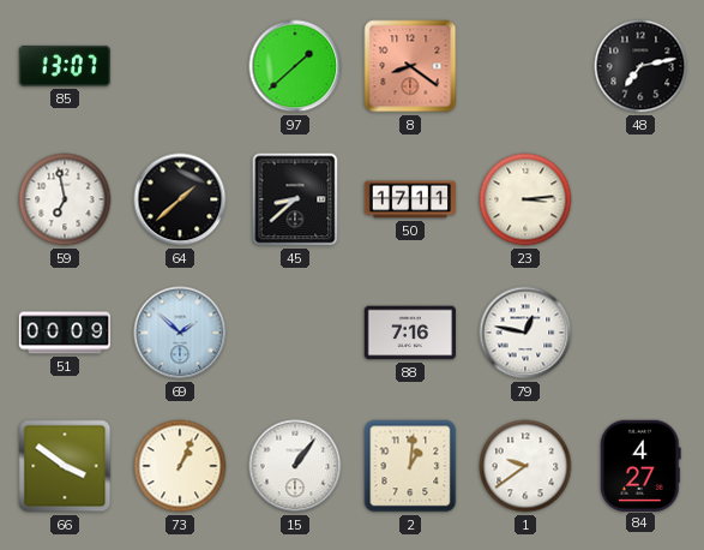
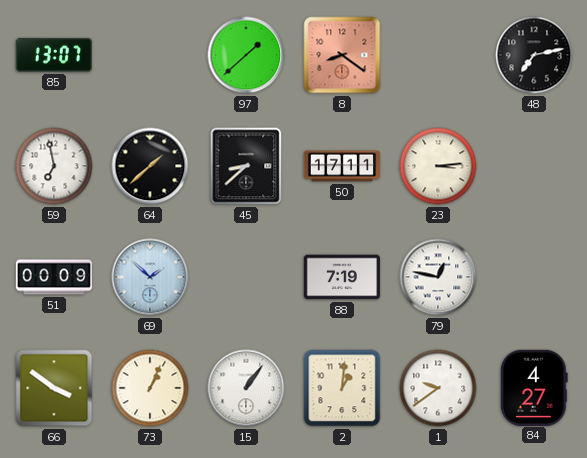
88: 7:16 -> 7:19 (341, 277)
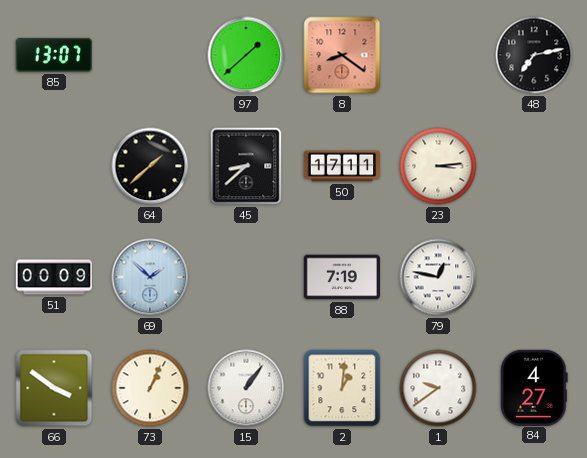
59: 6:58 -> none (54, 166)
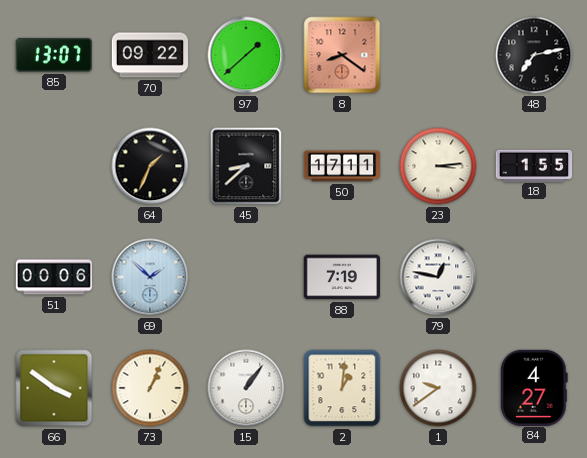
70: none -> 09:22 (150, 55)
64: 1:38 -> 1:34 (150, 166)
18: none -> 1:55 (534, 165)
51: 00:09 -> 00:06 (54, 277)
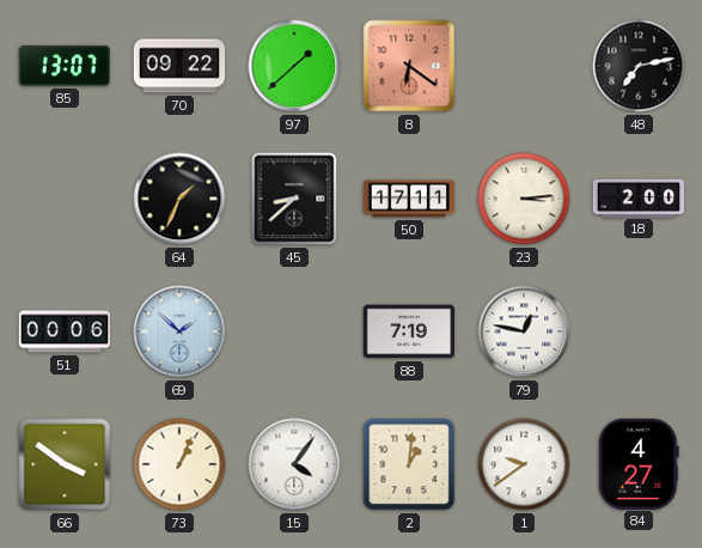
8: 8:21 -> 6:21 (409, 66)
18: 1:55 -> 2:00 (639, 197)
15: 1:06 -> 4:06 (294, 464)
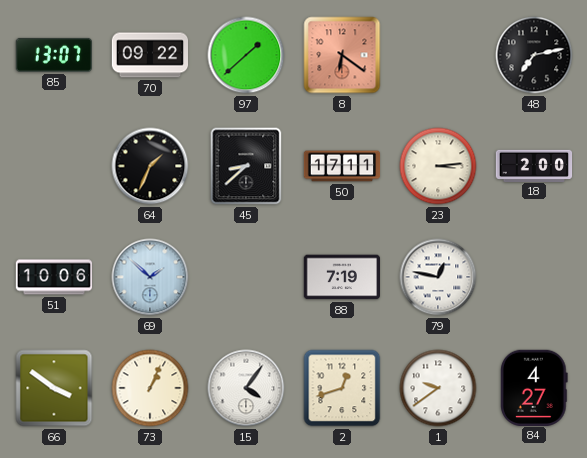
51: 00:06 -> 10:06 (54, 277)
2: 1:01 -> 12:42 (342, 388)
